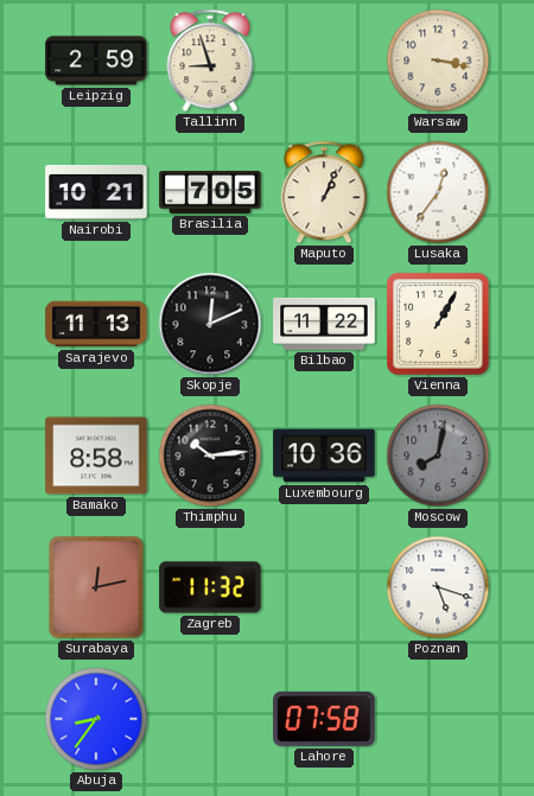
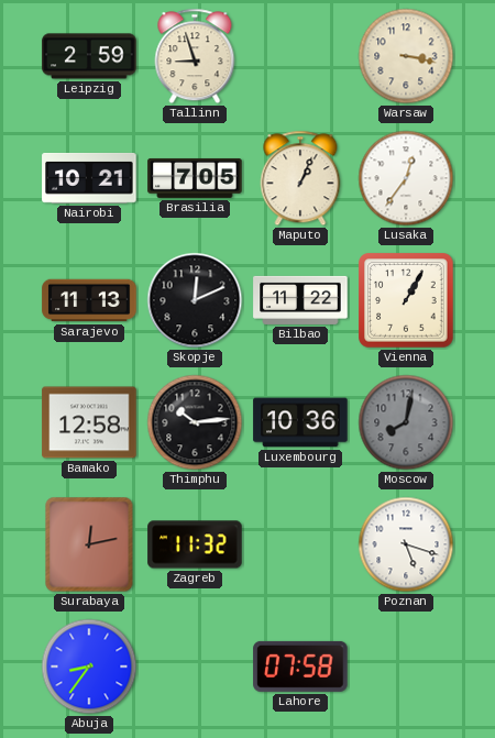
Bamako: 8:58 -> 12:58 (89, 422)
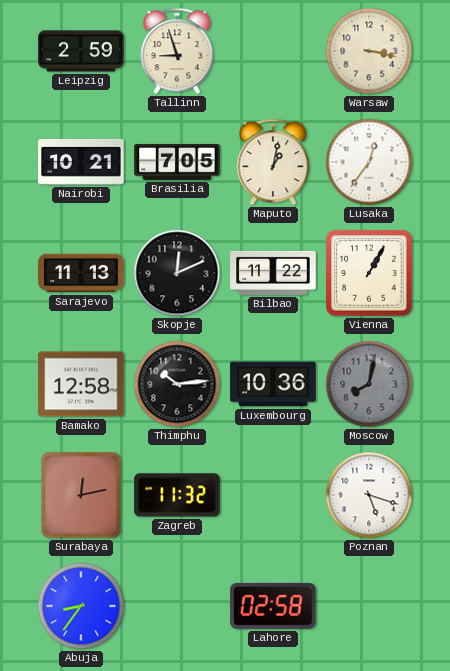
Maputo: 1:04 -> 1:02 (273, 162)
Lahore: 07:58 -> 02:58 (273, 606)
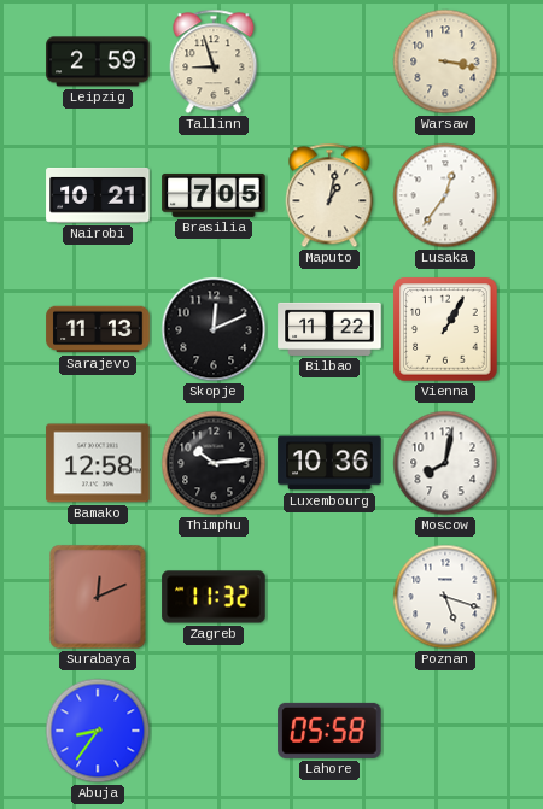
Moscow dial: grey -> white (445, 463)
Surabaya: 12:13 -> 12:11 (98, 597)
Lahore: 02:58 -> 05:58 (329, 731)
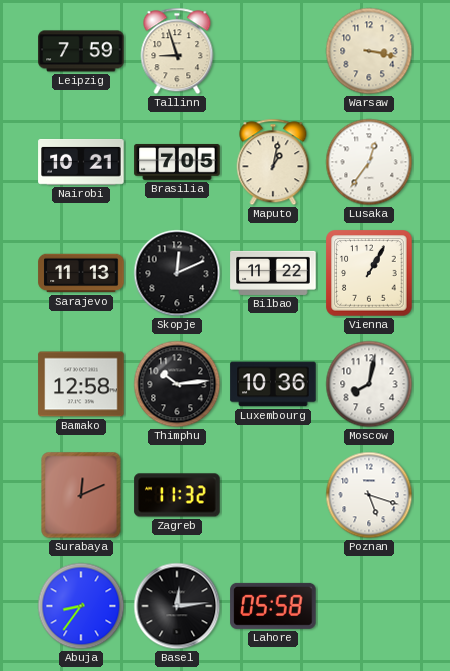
Leipzig: 2:59 -> 7:59 (81, 51)
Basel: none -> 12:14 (177, 606)
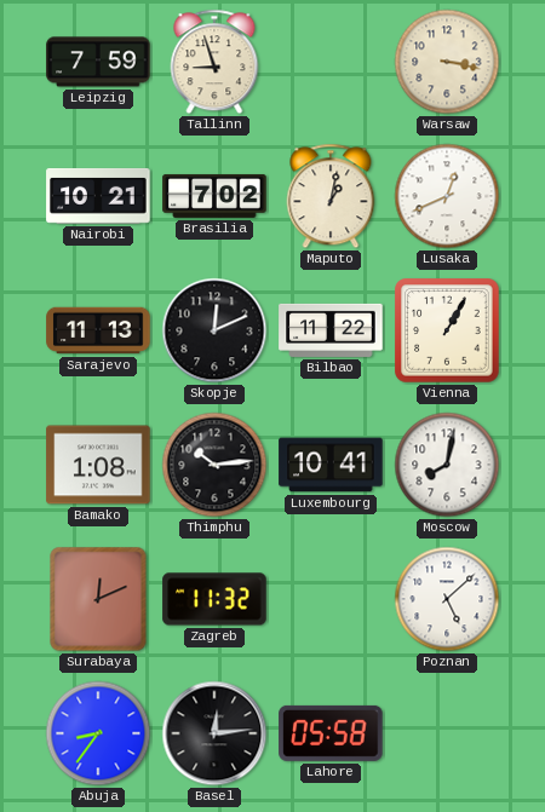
Brasilia: 7:05 -> 7:02 (214, 196)
Lusaka: 12:36 -> 12:41 (447, 196)
Bamako: 12:58 -> 1:08 (98, 465)
Luxembourg: 10:36 -> 10:41 (331, 465)
Poznan: 5:18 -> 5:08 (447, 599)
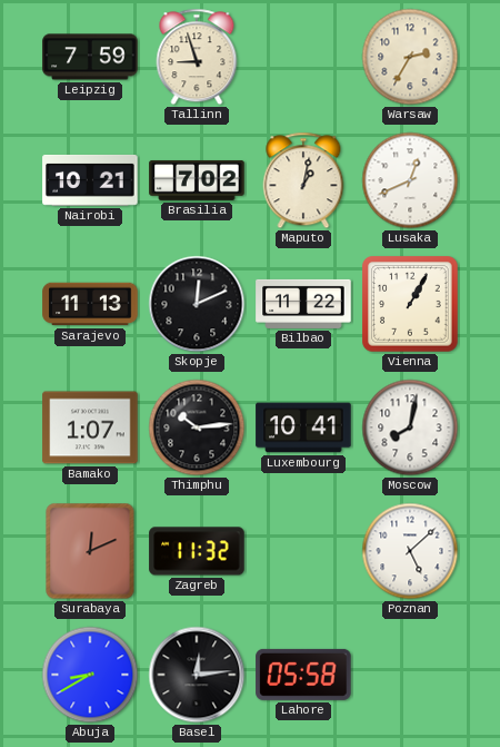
Warsaw: 3:17 -> 2:35 (410, 57)
Bamako: 1:08 -> 1:07 (90, 427)
Abuja: 8:36 -> 8:40 (90, 675)
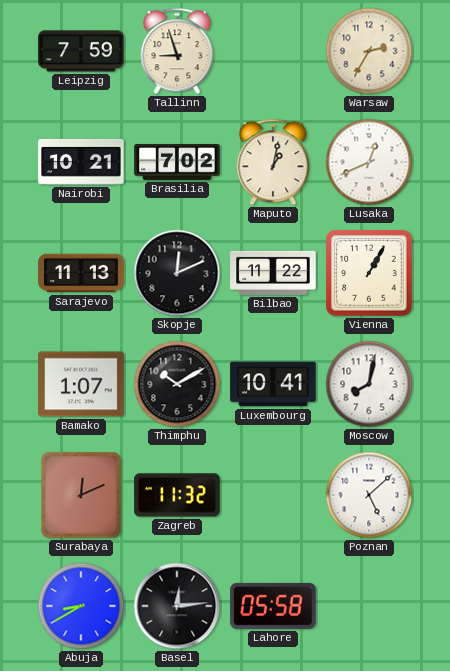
Thimphu: 10:14 -> 10:10 (177, 384)
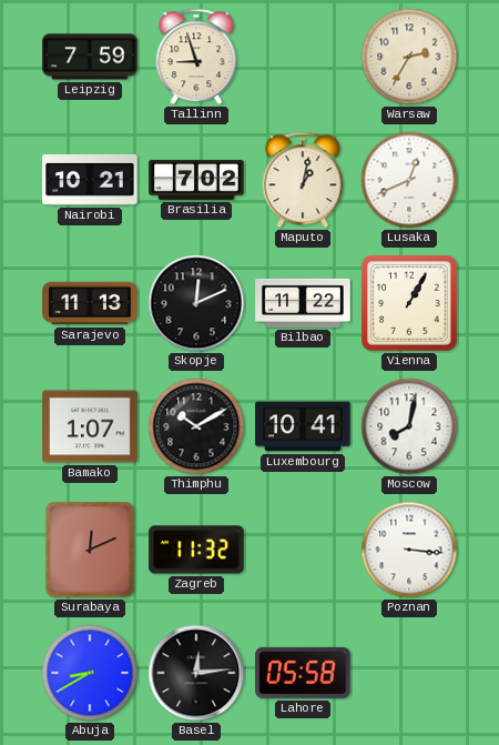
Poznan: 5:08 -> 3:16 (409, 550)
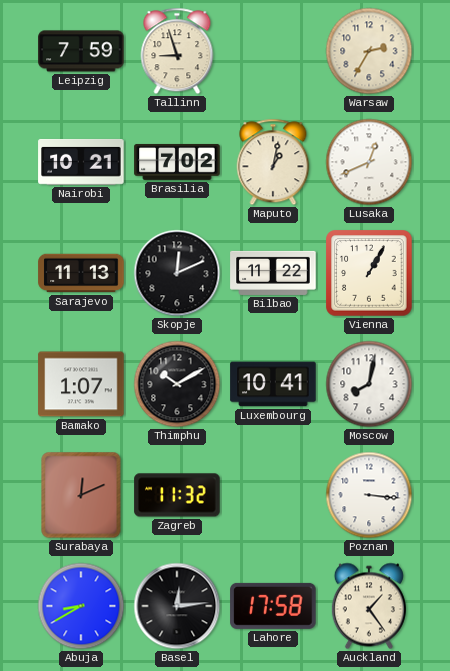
Lahore: 05:58 -> 17:58 (273, 606)
Auckland: none -> 1:24 (369, 606)
